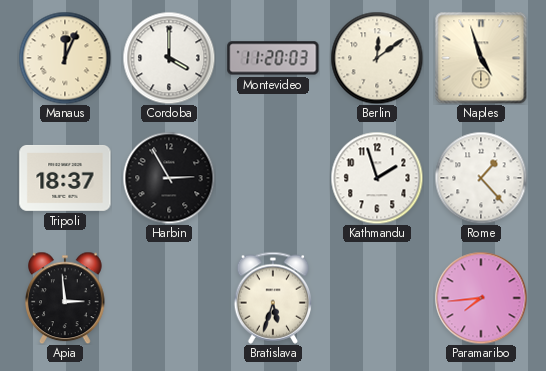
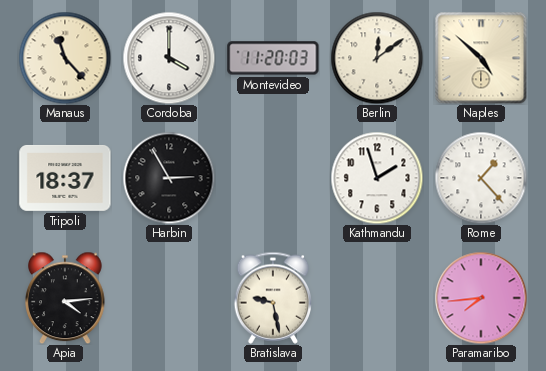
Manaus: 12:04 -> 11:23 (65, 58)
Naples: 4:57 -> 4:52 (481, 58)
Apia: 2:59 -> 4:14 (66, 298)
Bratislava: 5:33 -> 9:28 (273, 298)
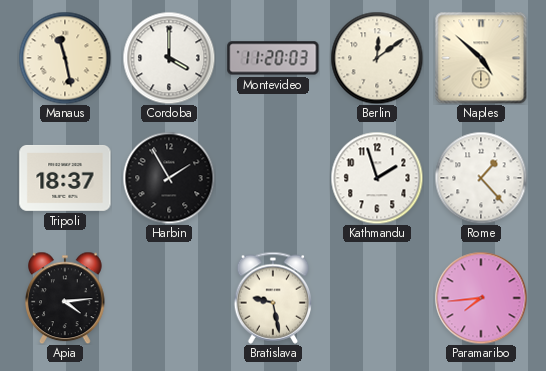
Manaus: 11:23 -> 11:28 (65, 58)
Harbin: 2:55 -> 1:55 (169, 178)
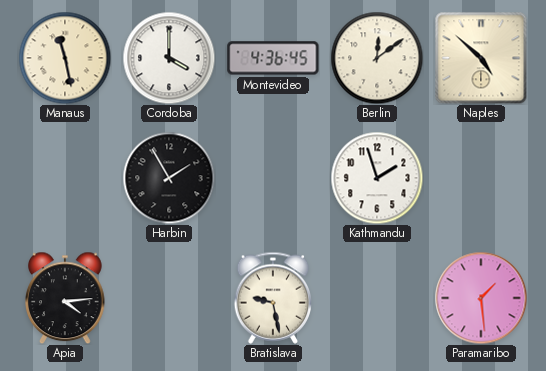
Montevideo: 11:20 -> 4:36 (273, 58)
Tripoli: 18:37 -> none (65, 178)
Rome: 1:23 -> none (481, 178)
Paramaribo: 7:44 -> 1:29 (481, 298)
